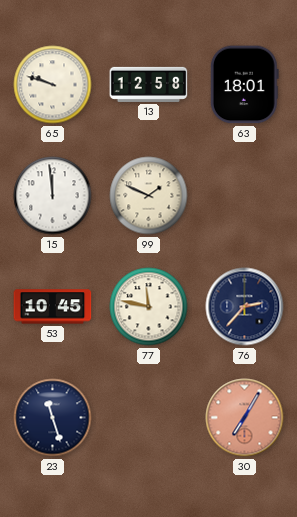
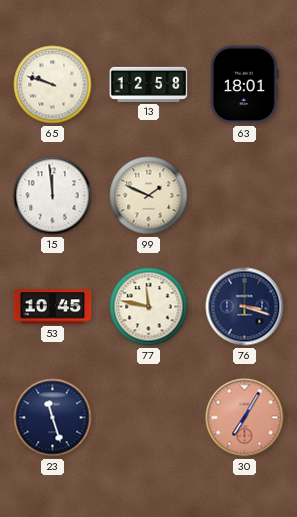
76: 2:37 -> 3:18 (245, 307)
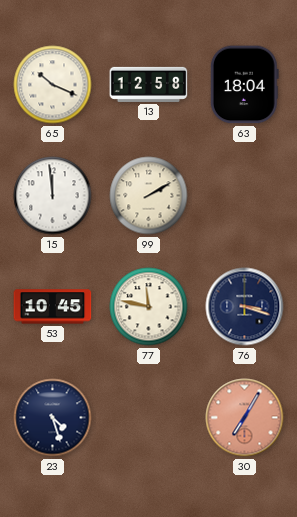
65: 9:48 -> 10:19 (53, 85)
63: 18:01 -> 18:04 (244, 85)
99: 1:49 -> 2:10 (149, 196)
23: 11:27 -> 4:27 (53, 418)
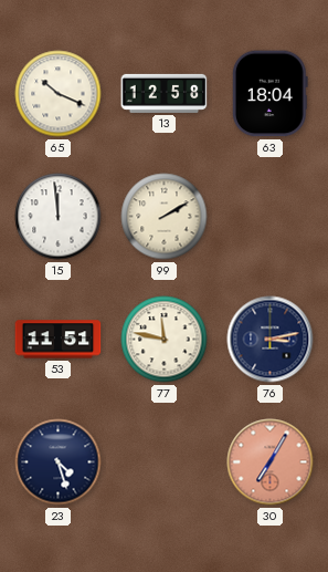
53: 10:45 -> 11:51 (59, 340)
76: 3:18 -> 3:13 (271, 340)
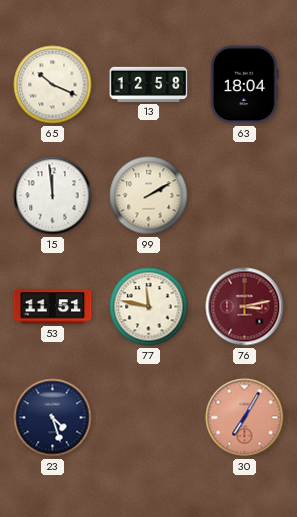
76 dial: navy -> burgundy (245, 307)
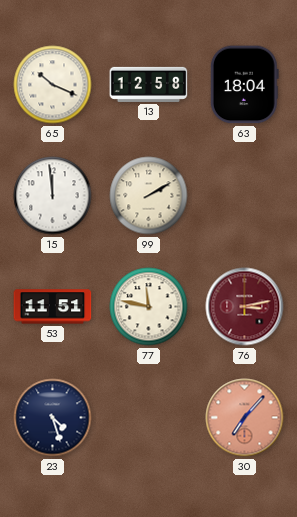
30: 7:05 -> 7:07 (245, 418)
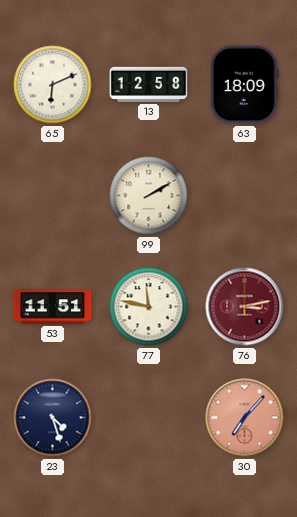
65: 10:19 -> 6:11 (53, 85)
63: 18:04 -> 18:09 (244, 85)
15: 11:59 -> none (53, 196)
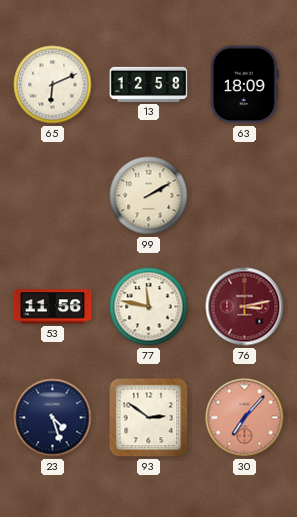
53: 11:51 -> 11:56 (53, 307)
93: none -> 2:51 (149, 418)
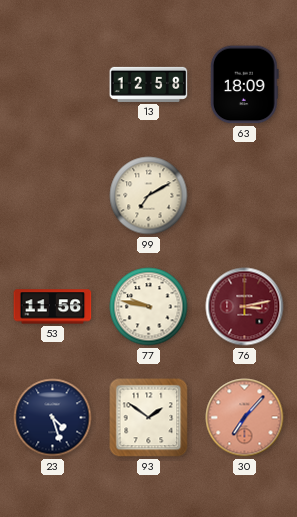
65: 6:11 -> none (53, 85)
99: 2:10 -> 7:10 (149, 196)
77: 11:47 -> 9:47 (149, 307)
93: 2:51 -> 1:51 (149, 418)
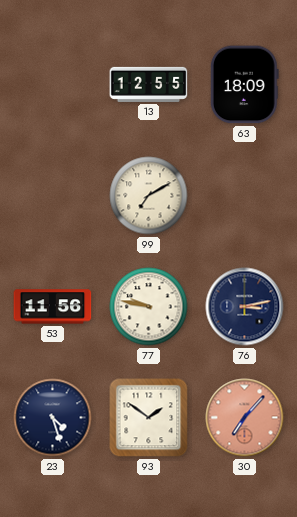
13: 12:58 -> 12:55 (149, 84)
76 dial: burgundy -> navy (245, 307)
